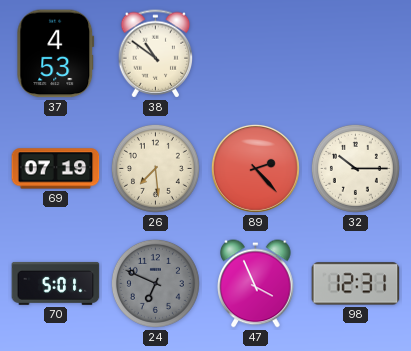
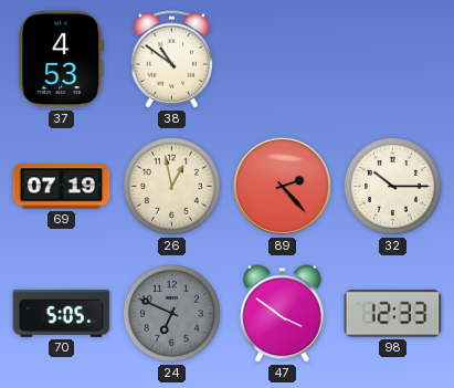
26: 7:29 -> 12:58 (171, 186)
70: 5:01 -> 5:05 (62, 313)
47: 3:56 -> 3:51 (283, 314)
98: 12:31 -> 12:33 (393, 314)
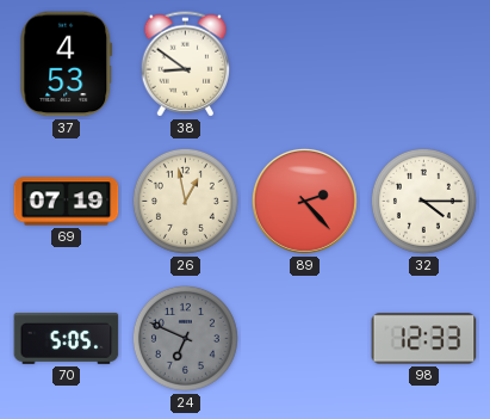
38: 10:51 -> 8:51 (186, 64)
32: 10:15 -> 4:15 (423, 201)
47: 3:51 -> none (283, 314)
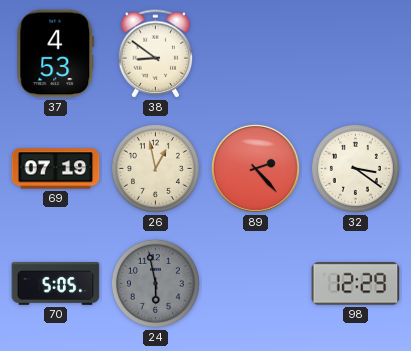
32: 4:15 -> 3:21 (355, 168)
24: 6:49 -> 5:58 (155, 283)
98: 12:33 -> 12:29 (356, 284)
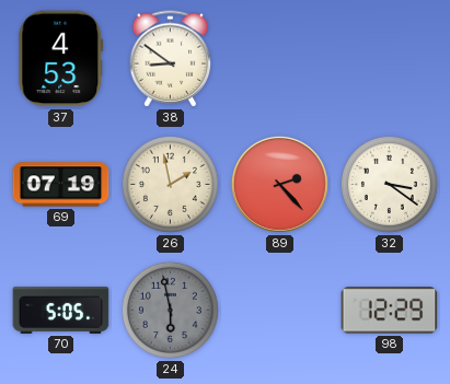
26: 12:58 -> 1:58 (170, 184)
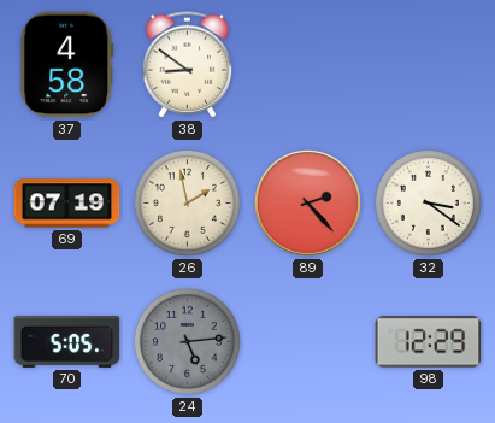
37: 4:53 -> 4:58 (67, 65)
24: 5:58 -> 5:14 (187, 341)
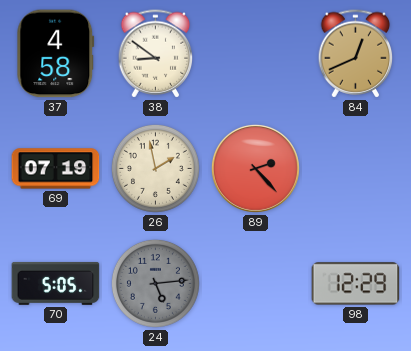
84: none -> 12:41 (356, 54)
32: 3:21 -> none (428, 202)
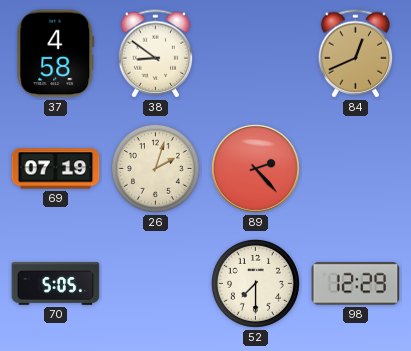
26: 1:58 -> 2:03 (155, 168)
24: 5:14 -> none (155, 283)
52: none -> 7:30 (255, 283)
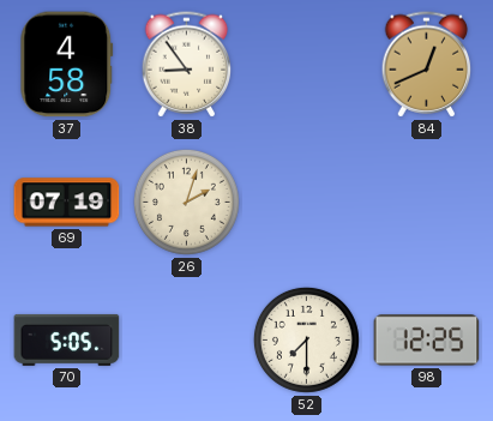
38: 8:51 -> 8:54 (187, 65)
89: 2:23 -> none (255, 168)
98: 12:29 -> 12:25 (427, 341)
